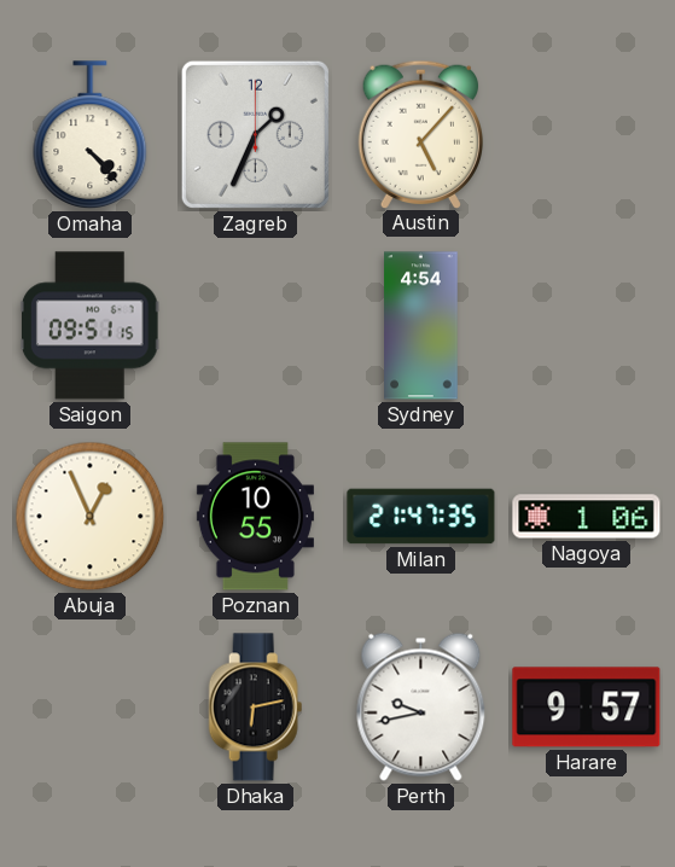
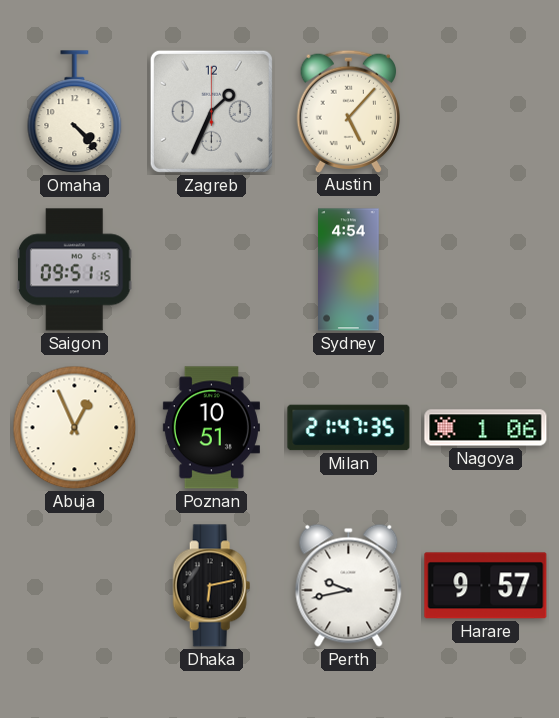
Poznan: 10:55 -> 10:51 (211, 428)
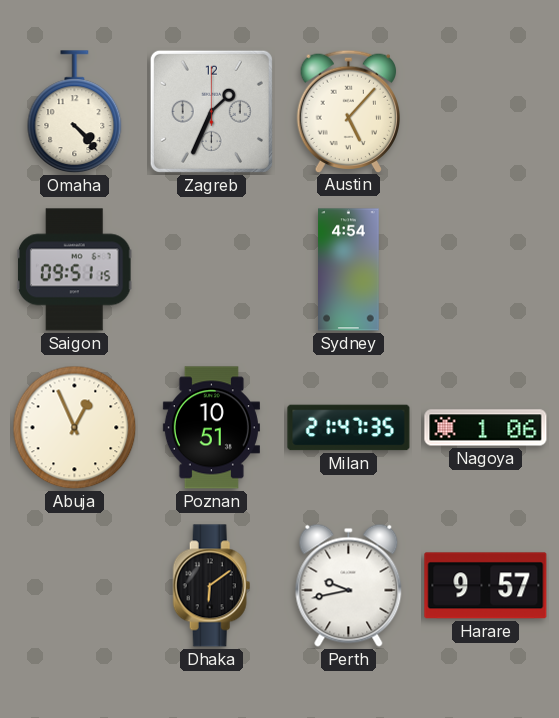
Dhaka: 6:13 -> 6:09 (212, 586)
